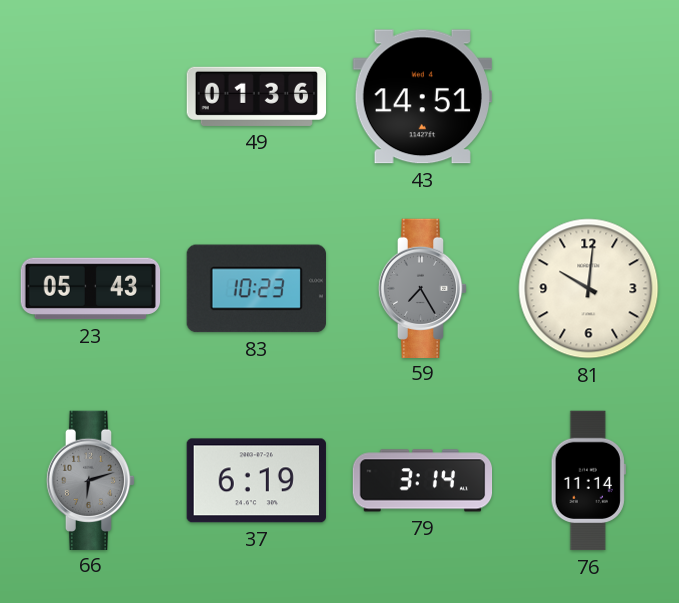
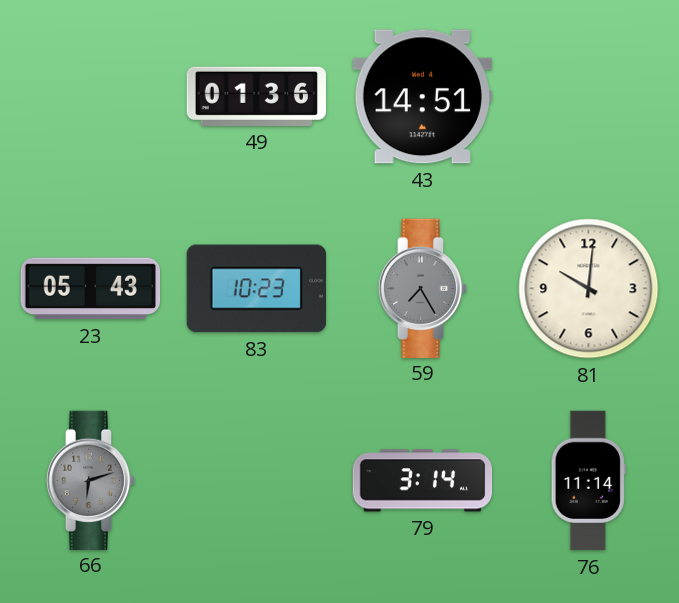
37: 6:19 -> none (256, 481)
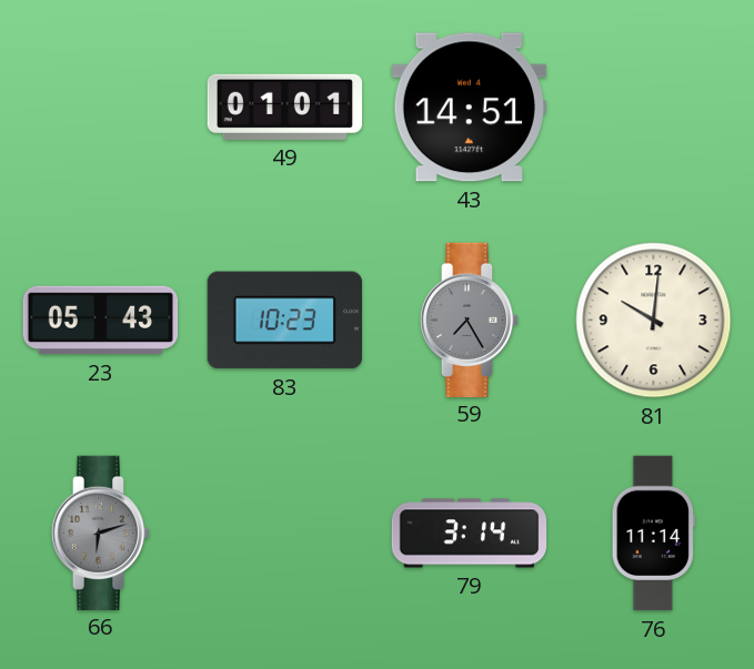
49: 01:36 -> 01:01 (284, 107)
